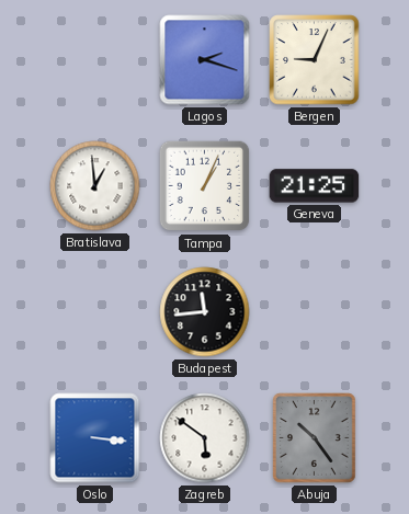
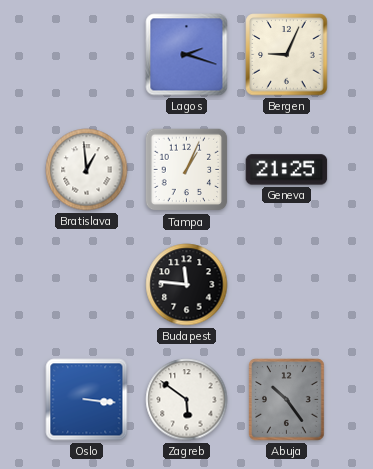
Budapest: 11:44 -> 11:46 (187, 285)
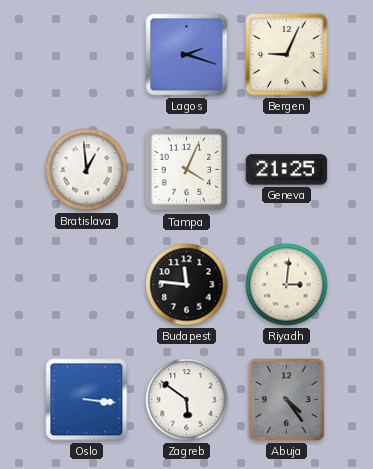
Tampa: 1:04 -> 4:04 (187, 170)
Riyadh: none -> 3:01 (287, 285)
Abuja: 10:24 -> 4:24 (287, 400)
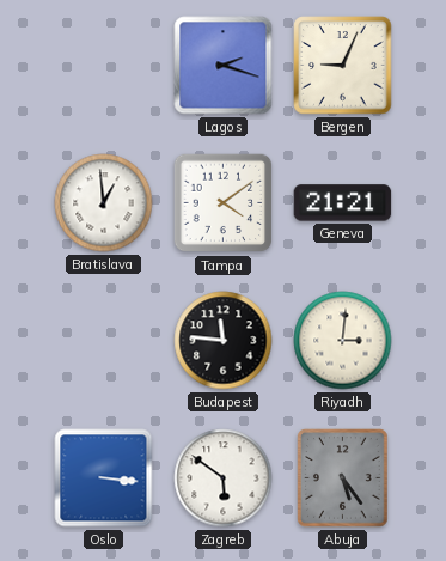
Tampa: 4:04 -> 4:09 (224, 203)
Geneva: 21:25 -> 21:21 (343, 203)
Abuja: 4:24 -> 5:24 (343, 478)
